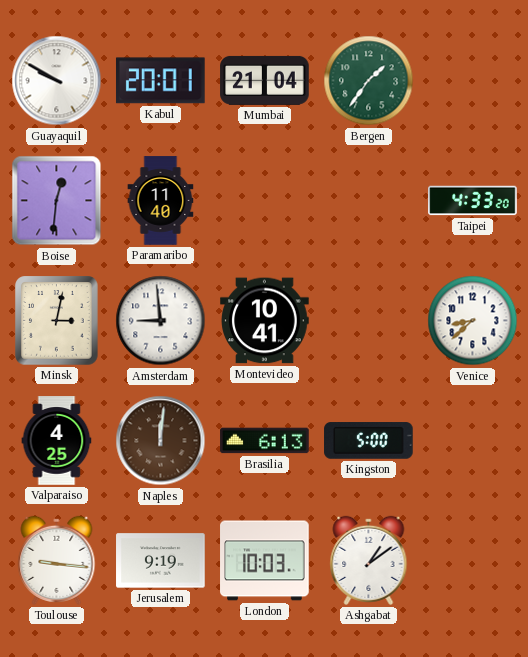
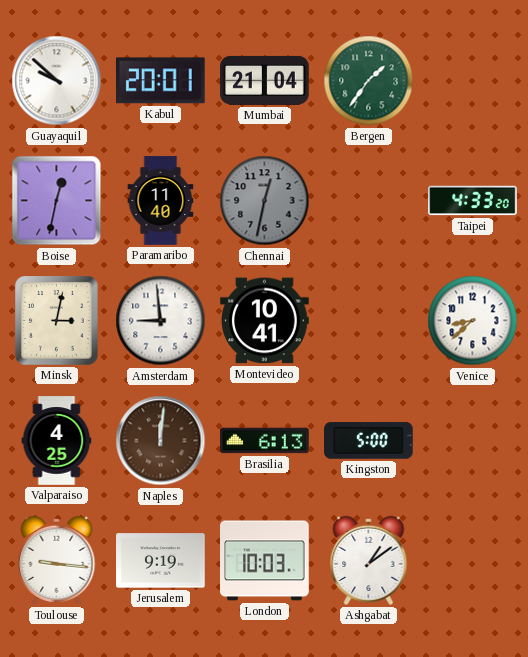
Guayaquil: 9:50 -> 9:52 (57, 81)
Boise: 12:31 -> 12:32 (57, 201)
Chennai: none -> 12:32 (265, 201)
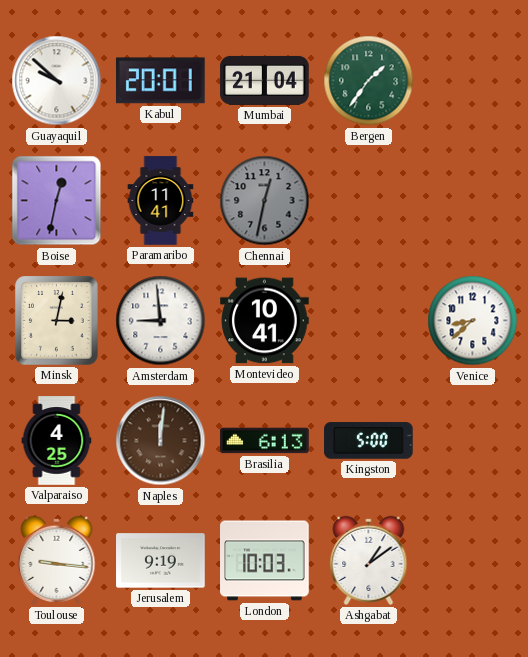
Paramaribo: 11:40 -> 11:41 (161, 201)
Taipei: 4:33 -> none (473, 201)
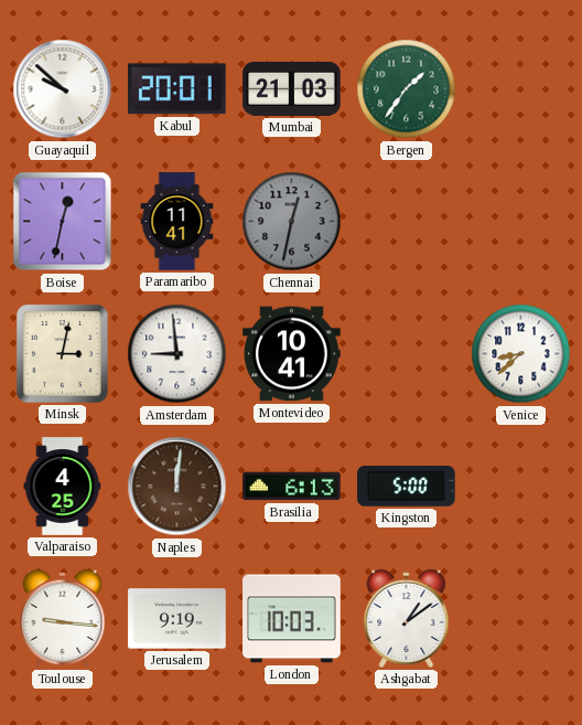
Mumbai: 21:04 -> 21:03 (292, 88)
